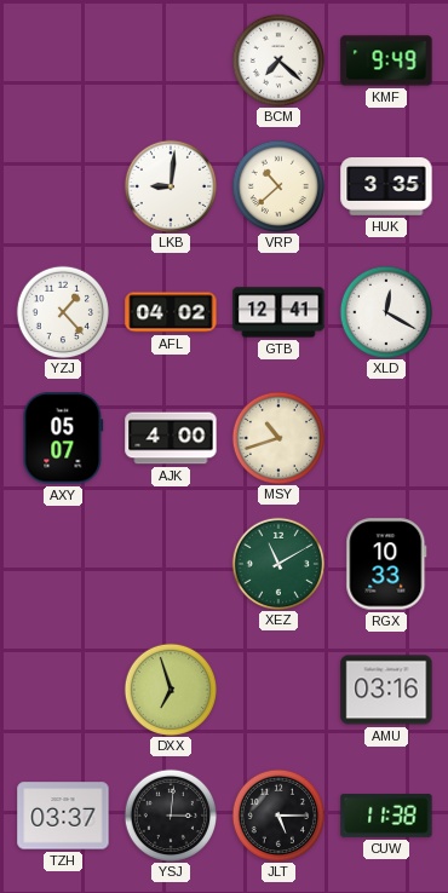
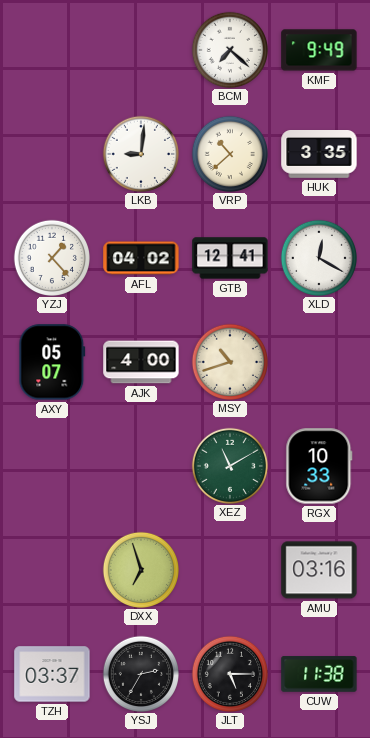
YSJ: 3:01 -> 2:35 (140, 673)
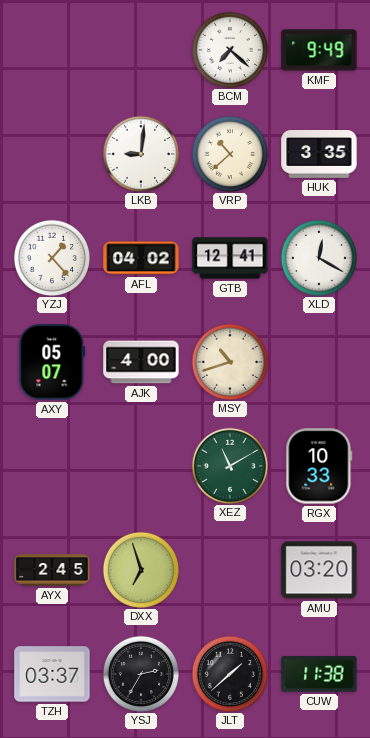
AYX: none -> 2:45 (52, 570)
AMU: 03:16 -> 03:20 (319, 570)
JLT: 5:15 -> 1:38 (229, 673)
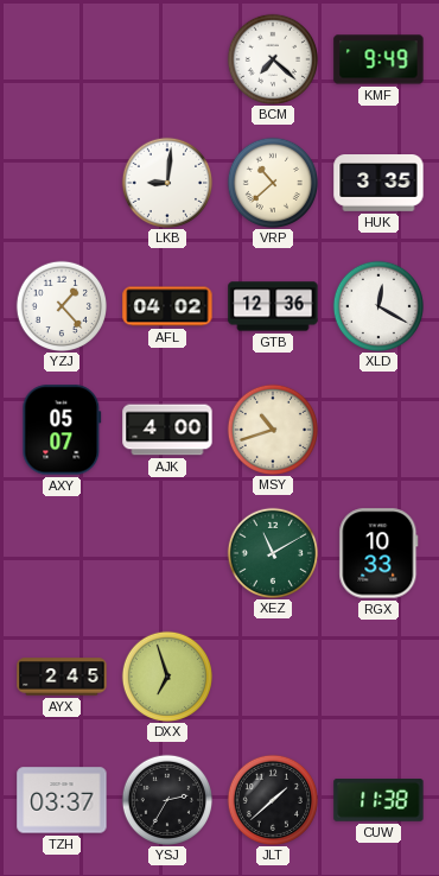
GTB: 12:41 -> 12:36 (273, 306)
AMU: 03:20 -> none (319, 570)
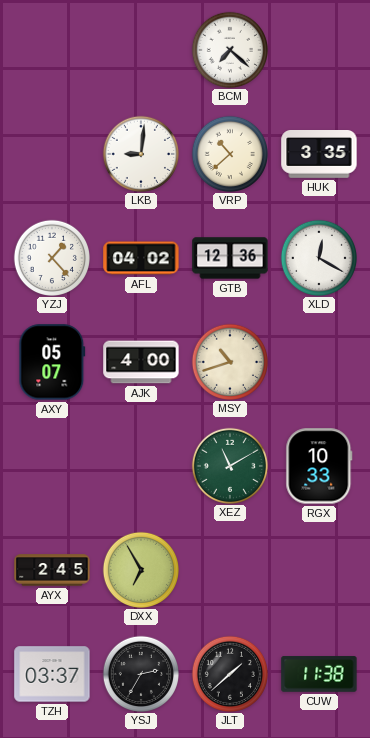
KMF: 9:49 -> none (378, 59)
DXX: 6:57 -> 6:55 (140, 569)
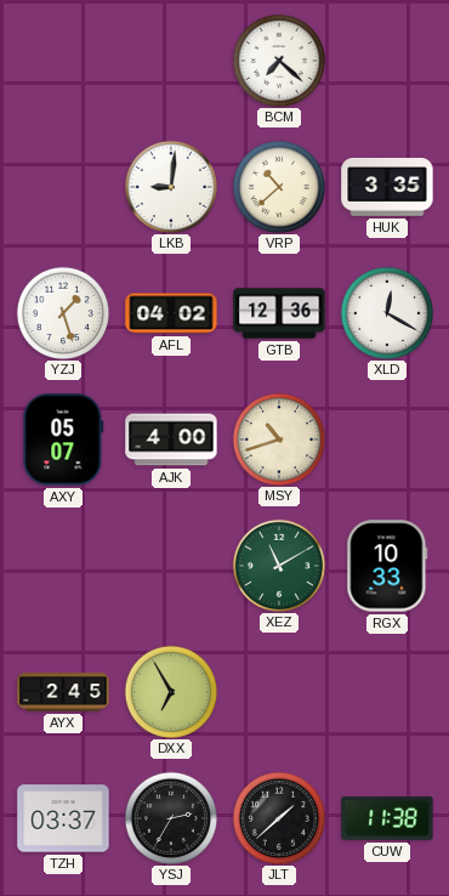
YZJ: 1:23 -> 1:27 (62, 312)
